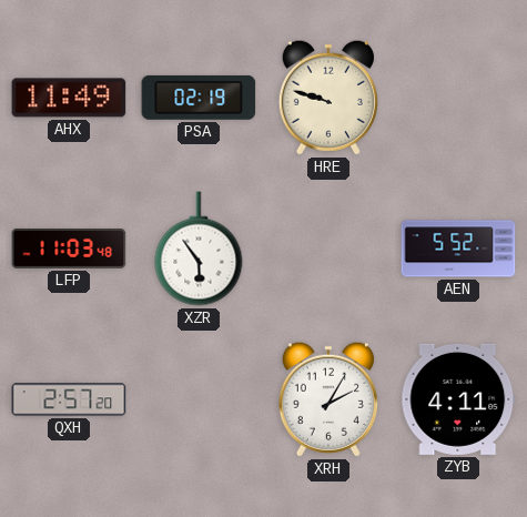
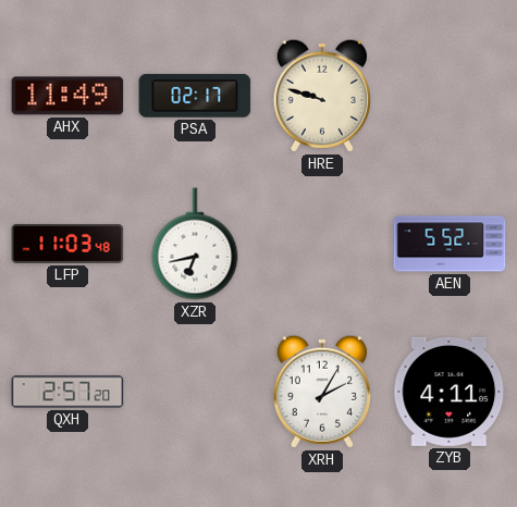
PSA: 02:19 -> 02:17 (195, 96)
XZR: 5:54 -> 6:43 (195, 244)
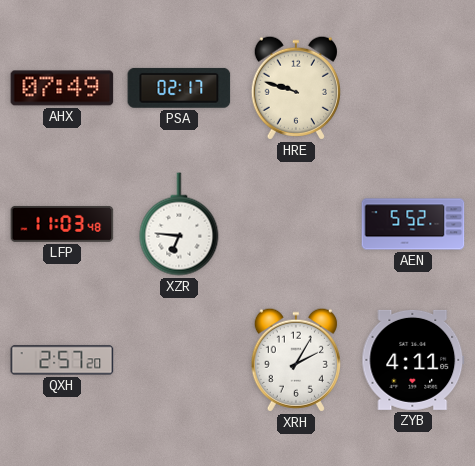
AHX: 11:49 -> 07:49 (62, 88)
XZR: 6:43 -> 6:46 (179, 224)
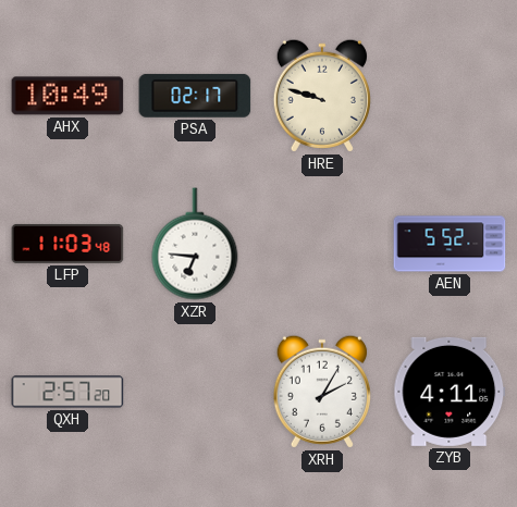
AHX: 07:49 -> 10:49 (67, 96)
